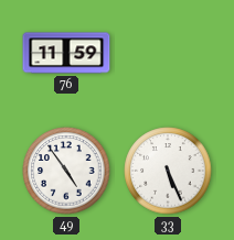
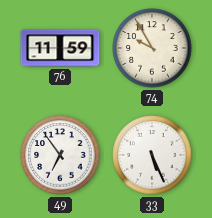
74: none -> 9:55 (152, 48)
49: 4:54 -> 6:54 (60, 155)
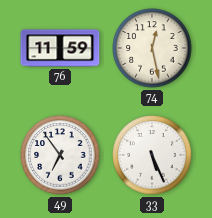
74: 9:55 -> 12:28 (152, 48)
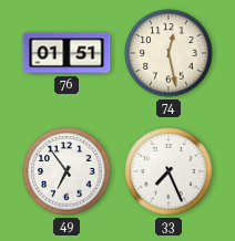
76: 11:59 -> 01:51 (67, 53)
33: 5:26 -> 7:26 (168, 171)
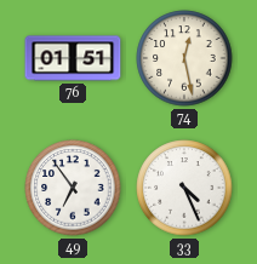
33: 7:26 -> 4:26 (184, 188)
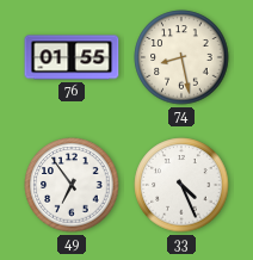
76: 01:51 -> 01:55 (72, 57)
74: 12:28 -> 8:28 (181, 57)
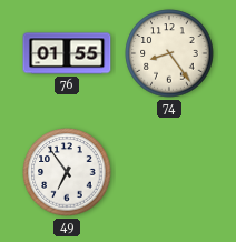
74: 8:28 -> 8:24 (169, 53)
33: 4:26 -> none (181, 185)
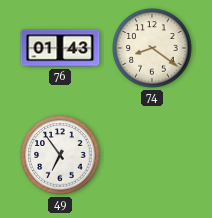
76: 01:55 -> 01:43 (60, 48)
74: 8:24 -> 8:21 (152, 48)
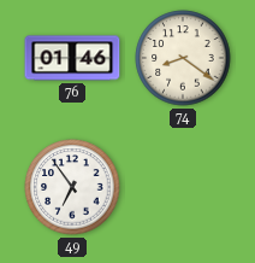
76: 01:43 -> 01:46 (72, 58)
